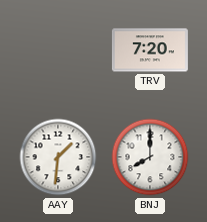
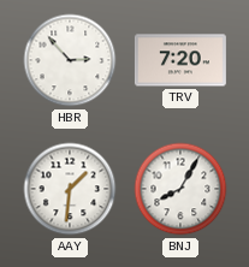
HBR: none -> 2:53 (70, 60)
BNJ: 8:00 -> 8:05 (180, 189)
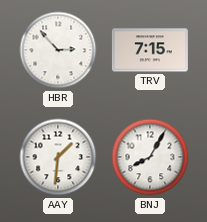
TRV: 7:20 -> 7:15 (150, 50)
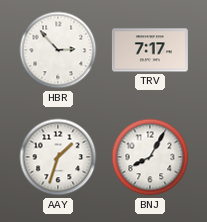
TRV: 7:15 -> 7:17 (150, 50)
AAY: 1:31 -> 1:33 (58, 157)
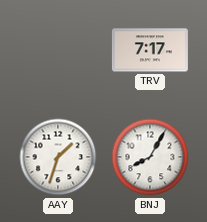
HBR: 2:53 -> none (58, 50)
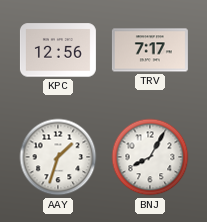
KPC: none -> 12:56 (58, 50)
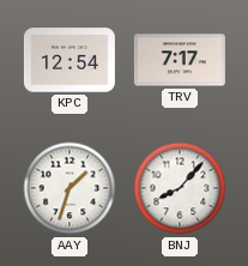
KPC: 12:56 -> 12:54 (69, 60)
BNJ: 8:05 -> 8:07 (180, 188)
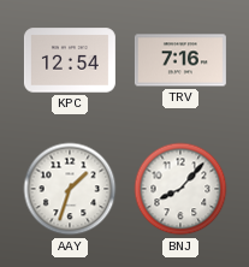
TRV: 7:17 -> 7:16 (180, 60)
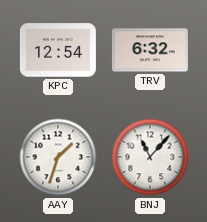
TRV: 7:16 -> 6:32 (150, 50)
BNJ: 8:07 -> 11:07 (150, 157)
